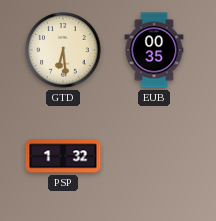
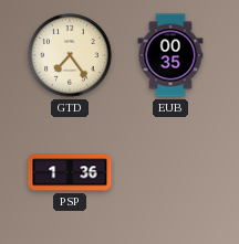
GTD: 6:29 -> 7:24 (70, 55)
PSP: 1:32 -> 1:36 (70, 172)
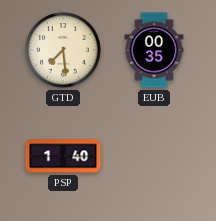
GTD: 7:24 -> 7:29 (63, 50)
PSP: 1:36 -> 1:40 (63, 156)
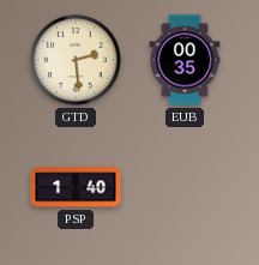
GTD: 7:29 -> 2:29 (76, 60)
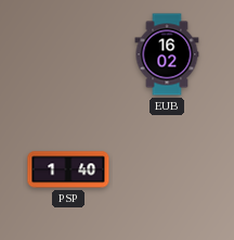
GTD: 2:29 -> none (76, 60)
EUB: 00:35 -> 16:02 (167, 54)
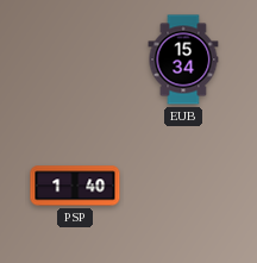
EUB: 16:02 -> 15:34 (183, 60)
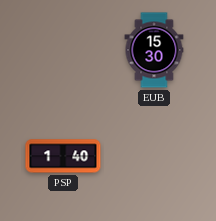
EUB: 15:34 -> 15:30 (154, 50)
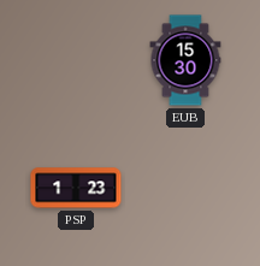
PSP: 1:40 -> 1:23 (76, 188)
